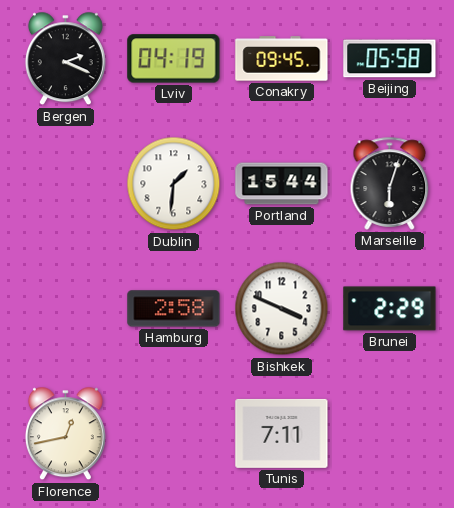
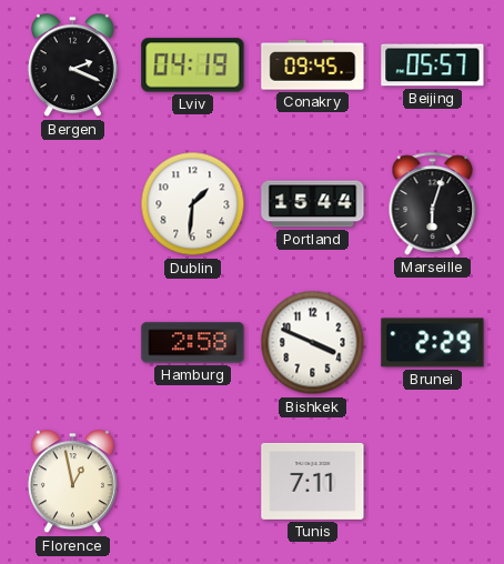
Beijing: 05:58 -> 05:57 (433, 66)
Florence: 12:43 -> 12:58 (72, 482)
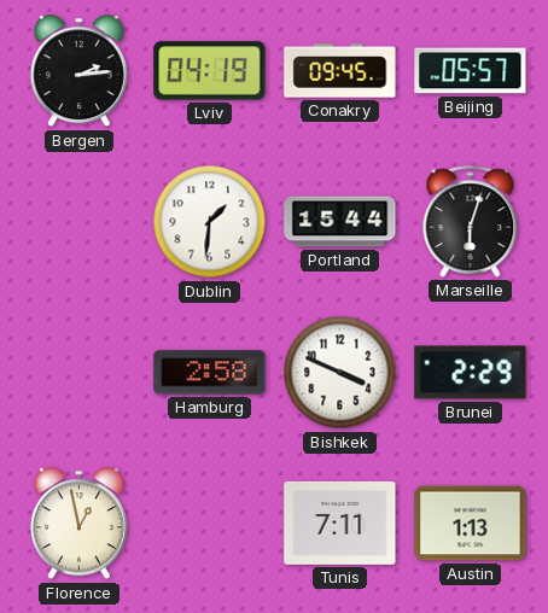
Bergen: 2:19 -> 2:14 (78, 71)
Austin: none -> 1:13 (471, 524)
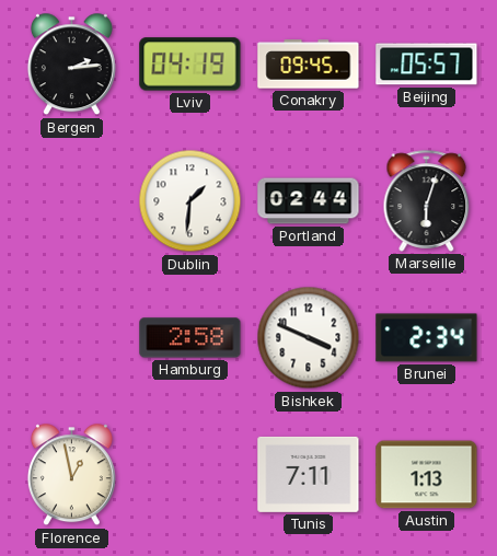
Portland: 15:44 -> 02:44 (309, 201)
Brunei: 2:29 -> 2:34 (427, 338)
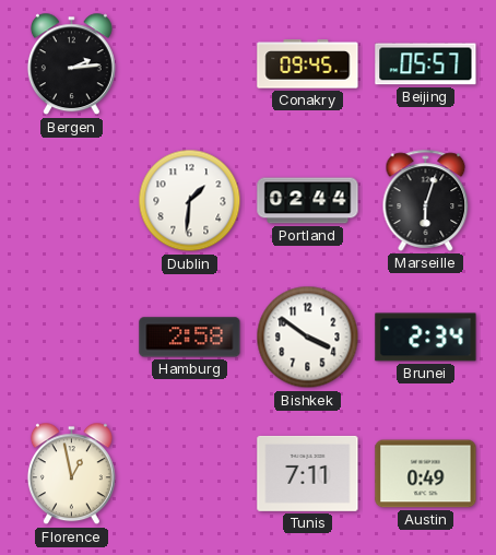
Lviv: 04:19 -> none (190, 65)
Bishkek: 3:49 -> 3:51 (308, 338)
Austin: 1:13 -> 0:49 (426, 474)
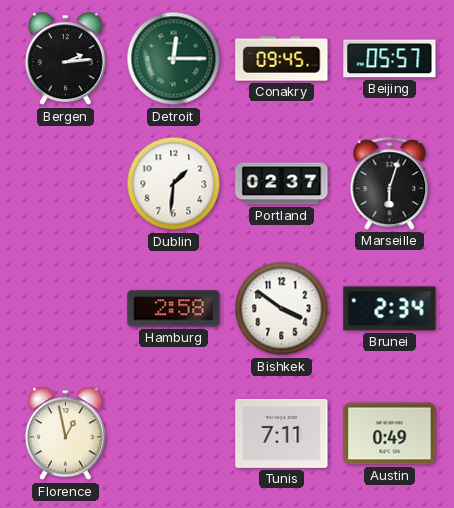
Detroit: none -> 12:15 (174, 59)
Portland: 02:44 -> 02:37 (282, 184)
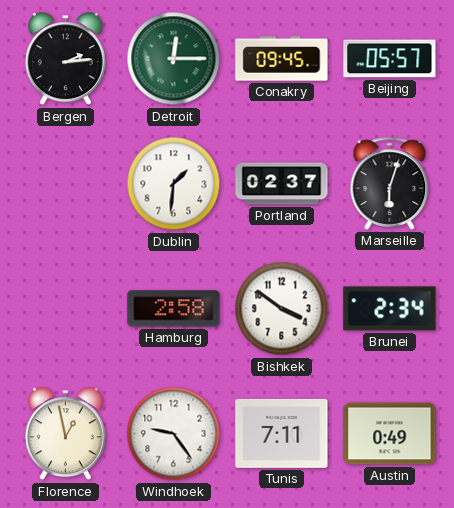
Windhoek: none -> 9:24 (174, 434)
